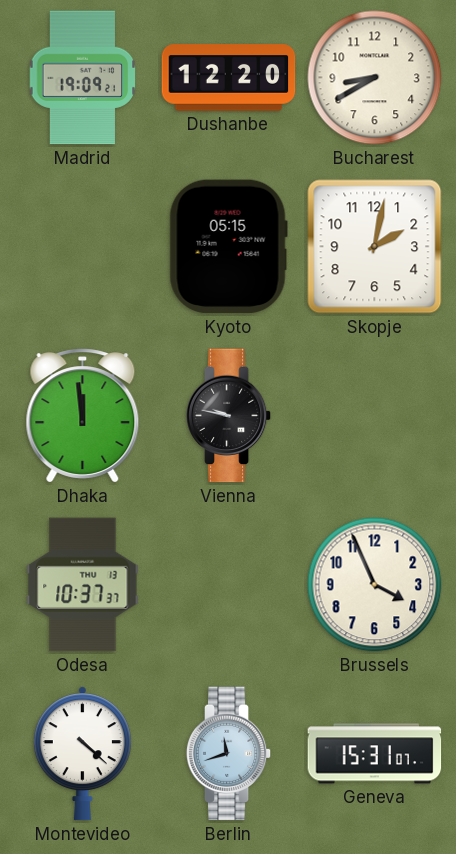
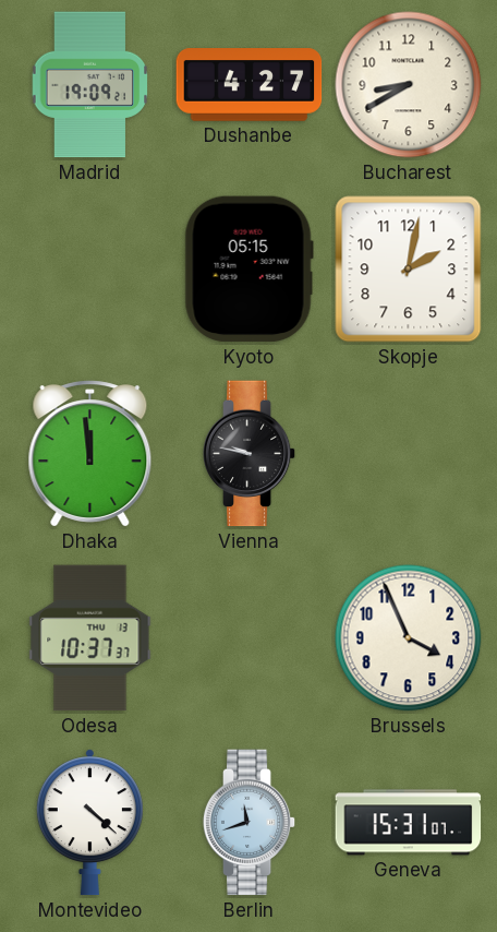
Dushanbe: 12:20 -> 4:27 (250, 85)
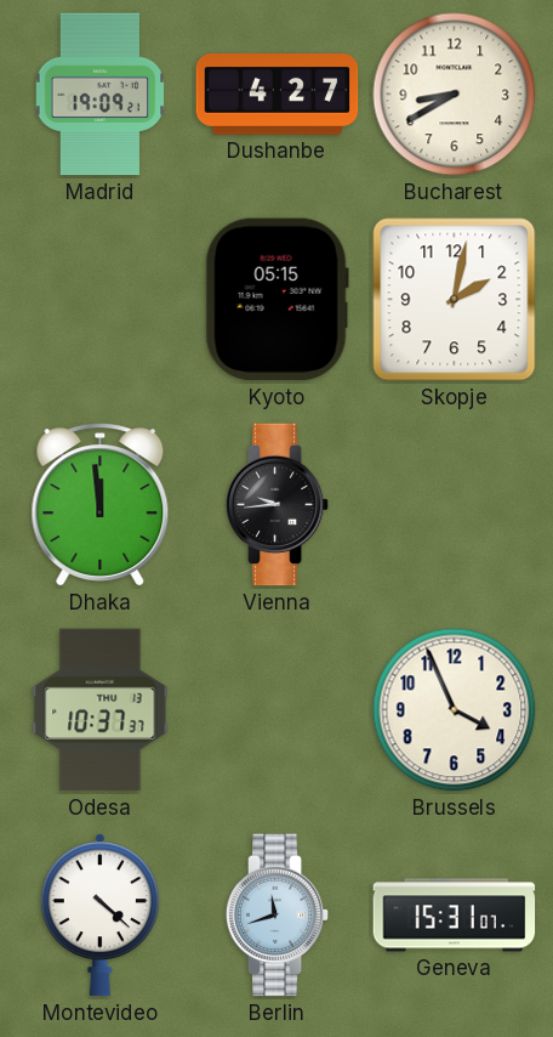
Vienna: 9:47 -> 9:44 (278, 505)
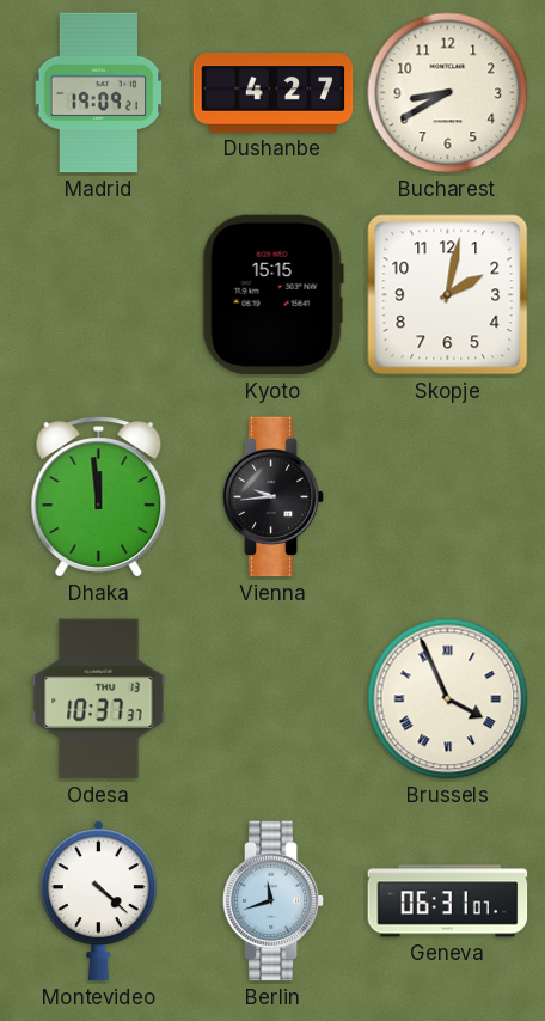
Kyoto: 05:15 -> 15:15 (272, 295)
Brussels numerals: Arabic -> Roman (448, 699)
Geneva: 15:31 -> 06:31 (448, 901)
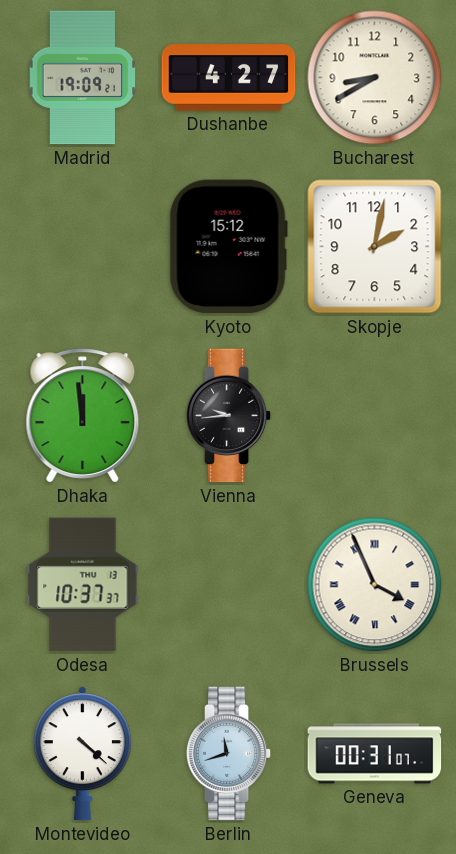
Kyoto: 15:15 -> 15:12 (228, 247)
Geneva: 06:31 -> 00:31 (375, 754)
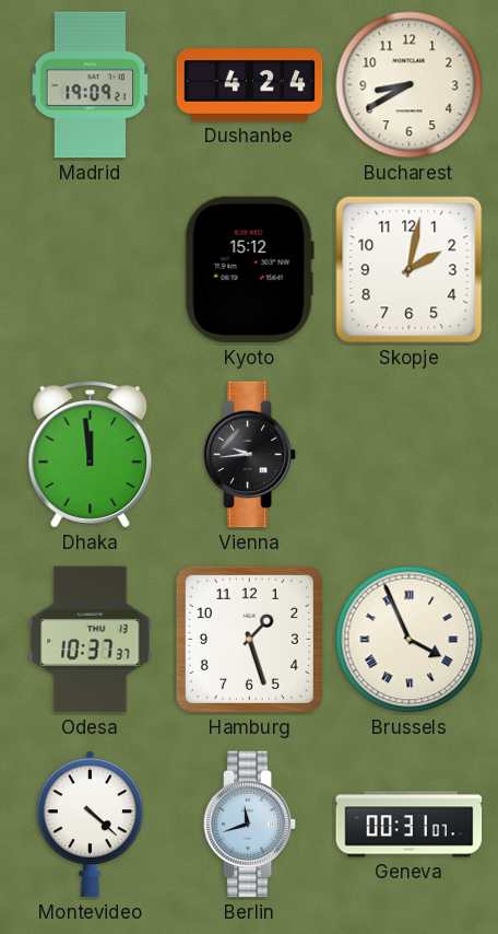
Dushanbe: 4:27 -> 4:24 (250, 85)
Hamburg: none -> 1:27 (249, 639)
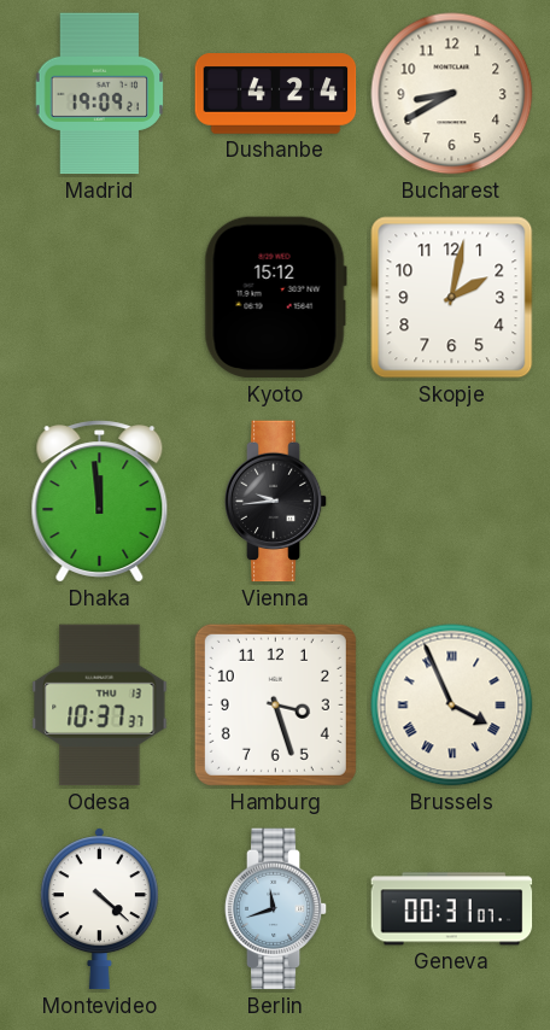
Hamburg: 1:27 -> 3:27 (275, 704)
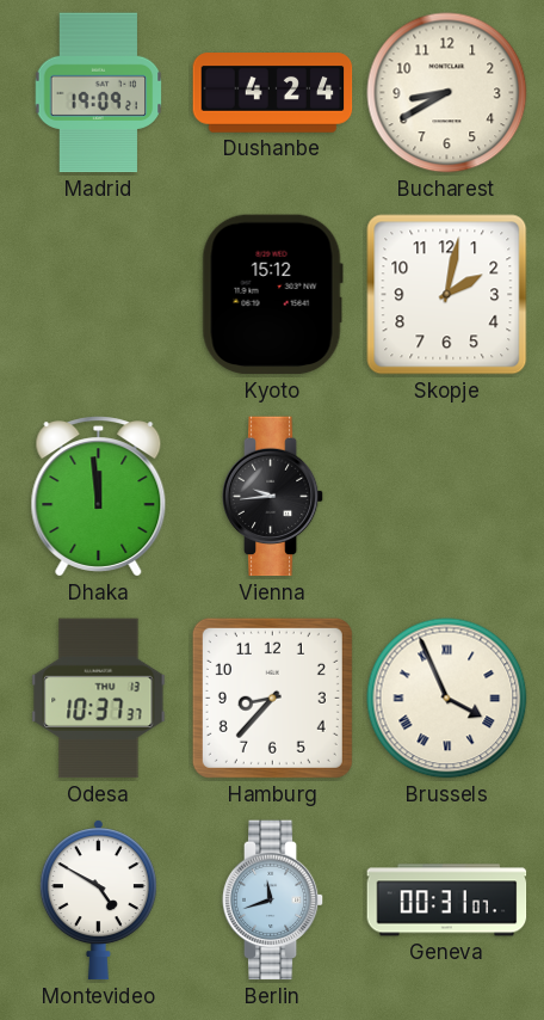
Hamburg: 3:27 -> 8:37 (272, 698)
Montevideo: 4:22 -> 4:50 (98, 901)
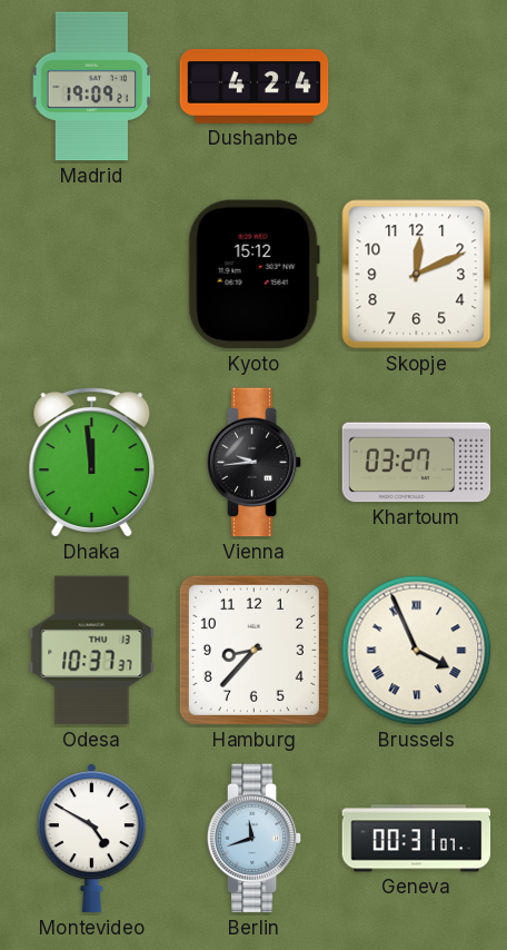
Bucharest: 8:40 -> none (447, 93)
Skopje: 2:02 -> 12:11 (417, 275)
Khartoum: none -> 03:27 (417, 463)
